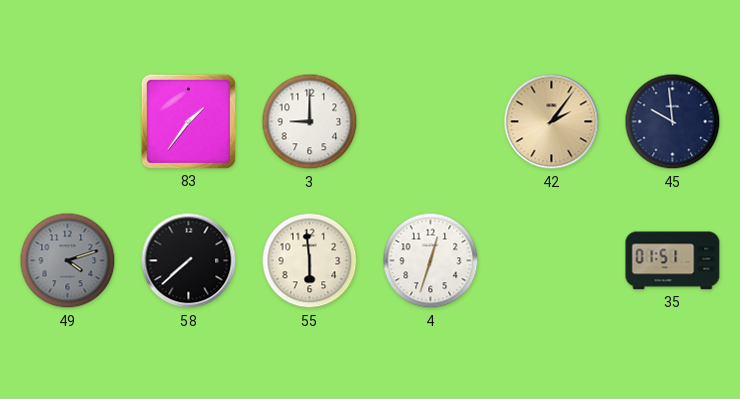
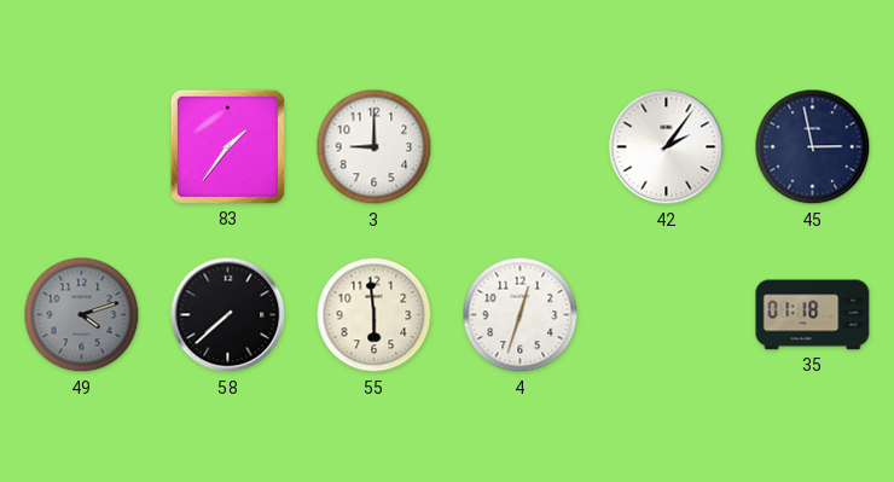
42 dial: champagne -> white (667, 147)
45: 9:59 -> 2:58 (813, 147)
35: 01:51 -> 01:18 (813, 315)
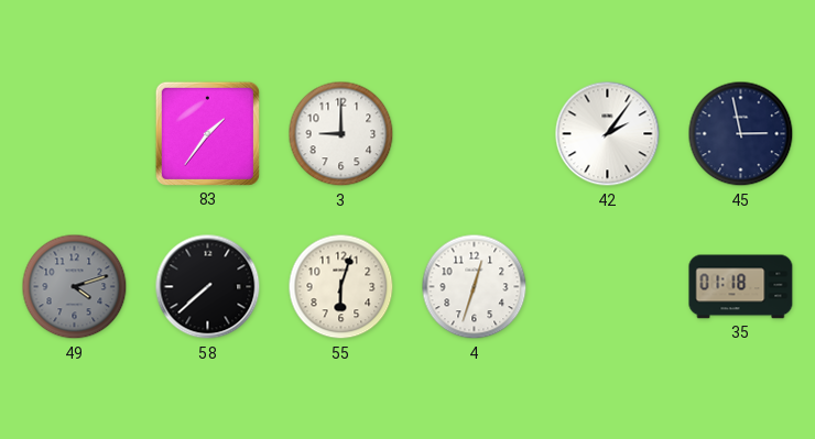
55: 5:59 -> 6:03 (341, 287)
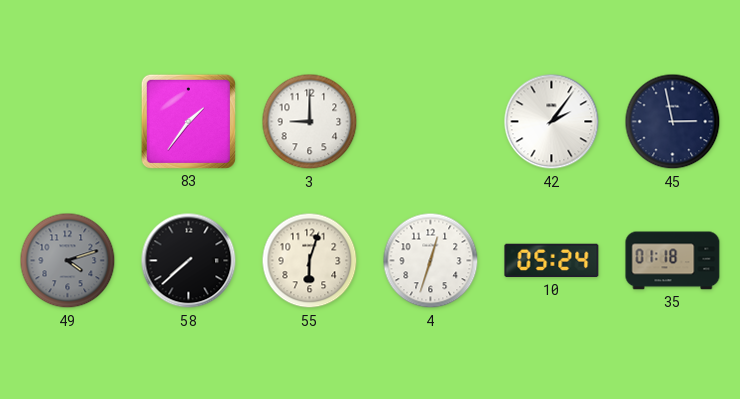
10: none -> 05:24 (552, 261)
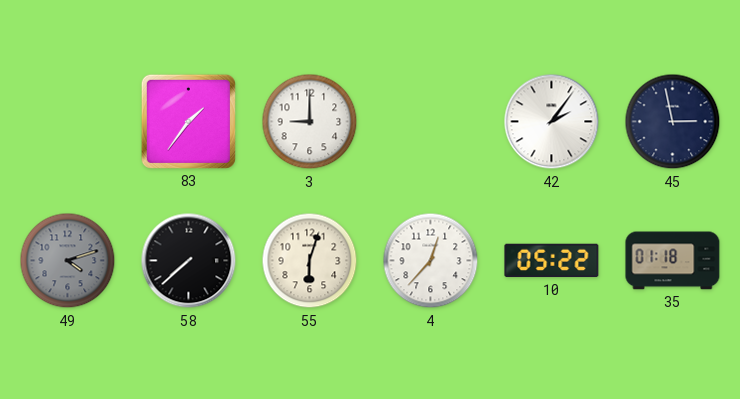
4: 12:33 -> 12:37 (431, 261)
10: 05:24 -> 05:22 (552, 261)
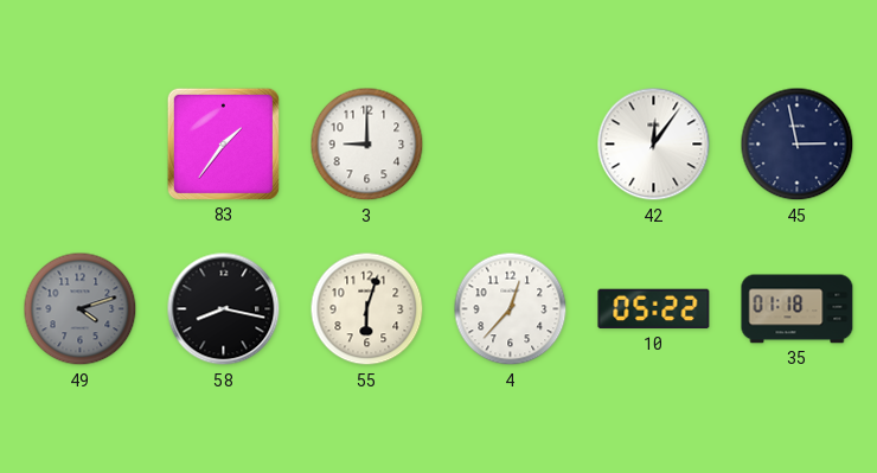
42: 2:06 -> 12:06 (654, 145)
58: 7:38 -> 8:17 (224, 309)
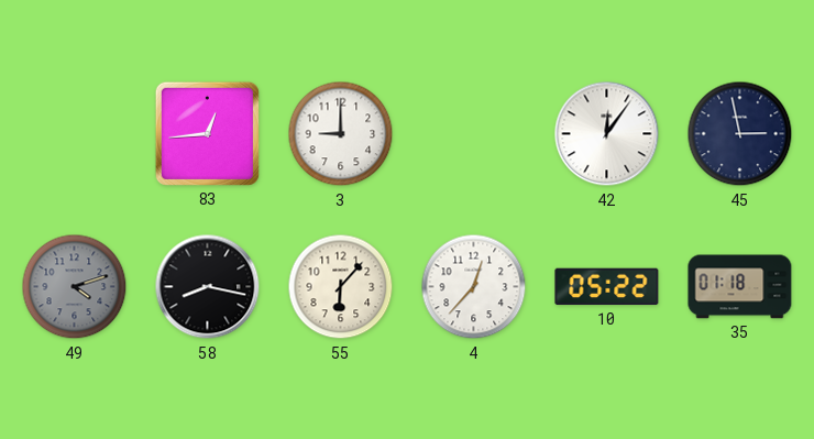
83: 1:36 -> 12:44 (207, 133)
55: 6:03 -> 6:07 (341, 287)
